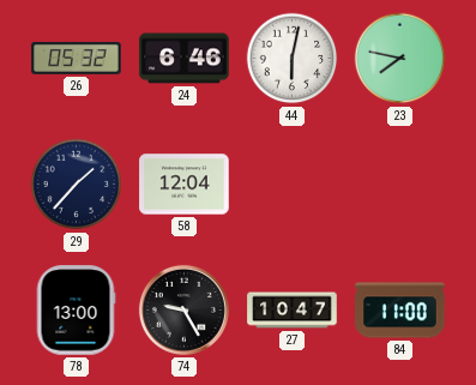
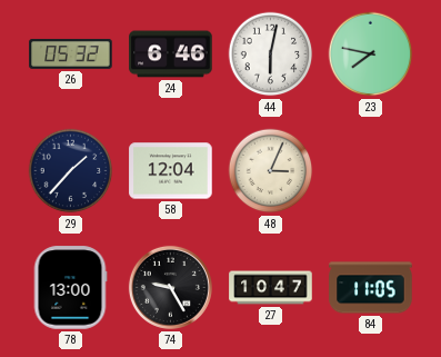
48: none -> 3:04 (271, 171)
84: 11:00 -> 11:05 (371, 288)
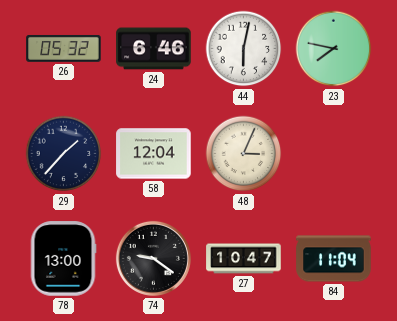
74: 9:25 -> 9:21 (153, 258)
84: 11:05 -> 11:04 (334, 259)
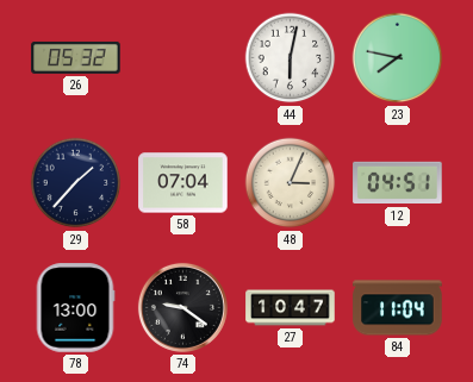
24: 6:46 -> none (154, 49)
58: 12:04 -> 07:04 (183, 183)
12: none -> 04:51 (398, 183)
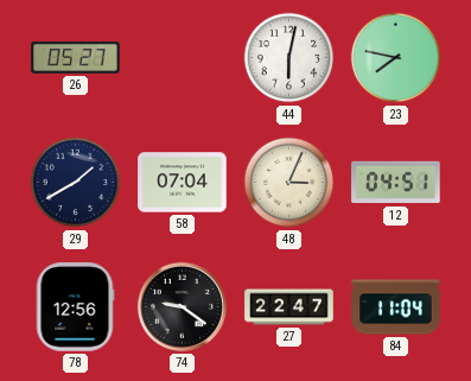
26: 05:32 -> 05:27 (76, 58)
29: 1:37 -> 1:40 (76, 183)
78: 13:00 -> 12:56 (75, 307)
27: 10:47 -> 22:47 (289, 307)
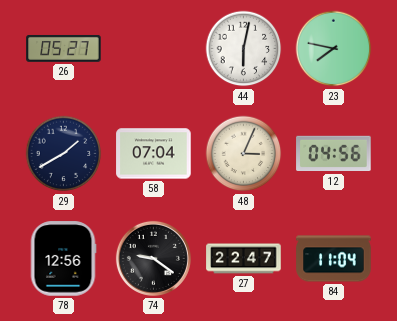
12: 04:51 -> 04:56 (334, 154)
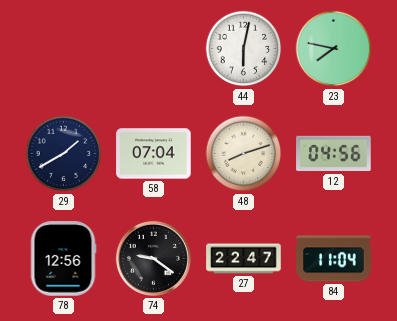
26: 05:27 -> none (64, 49)
48: 3:04 -> 8:12 (244, 154)
